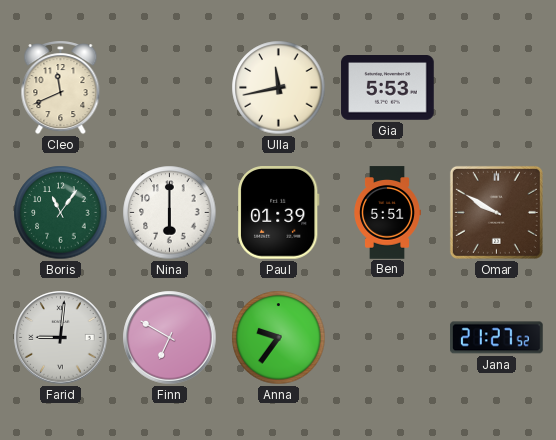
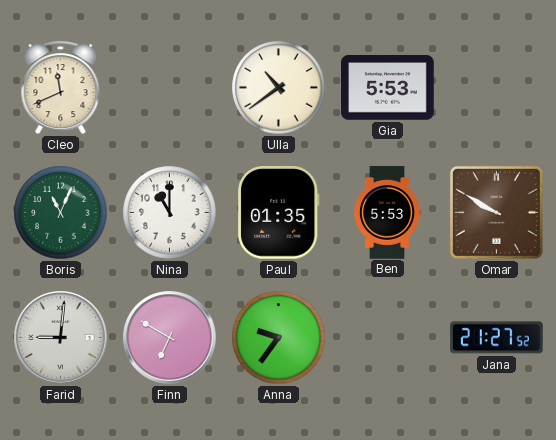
Ulla: 11:43 -> 10:39 (279, 88)
Boris: 11:06 -> 11:04 (61, 213)
Nina: 6:00 -> 11:00 (170, 213)
Paul: 01:39 -> 01:35 (279, 213)
Ben: 5:51 -> 5:53 (387, 213)
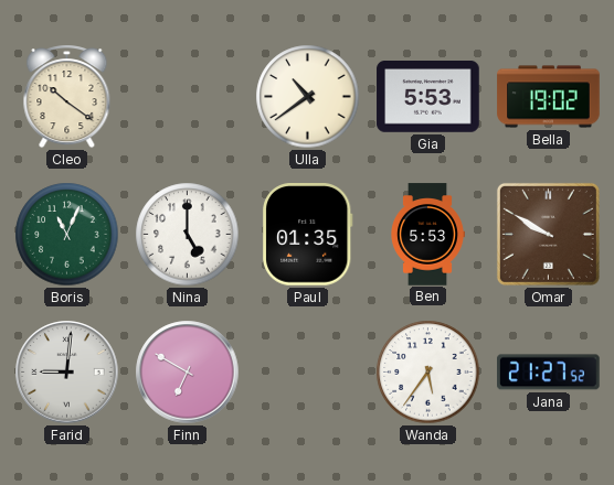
Cleo: 11:41 -> 10:21 (67, 97)
Bella: none -> 19:02 (549, 97)
Nina: 11:00 -> 5:00 (188, 235)
Anna: 9:36 -> none (279, 338)
Wanda: none -> 5:36 (428, 373)
